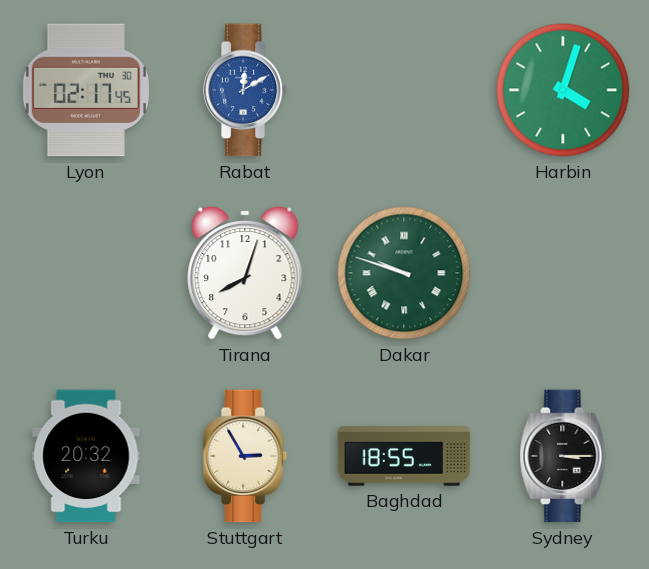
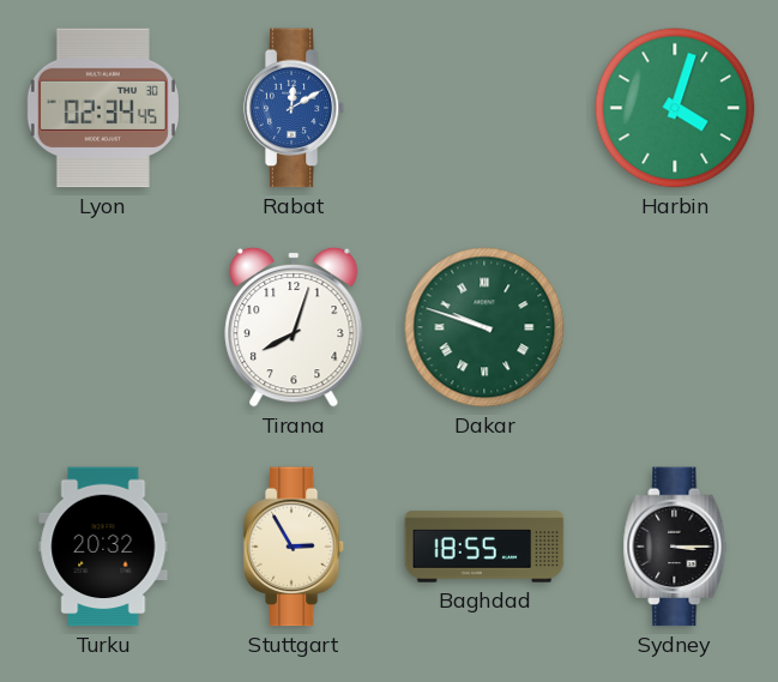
Lyon: 02:17 -> 02:34 (103, 108)
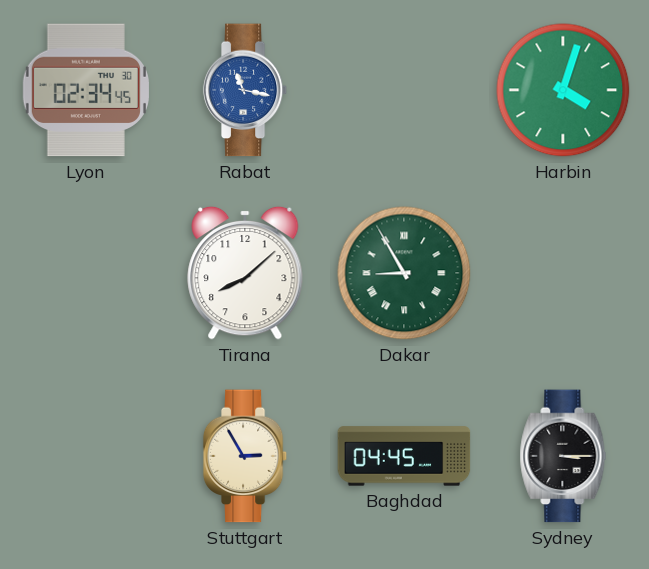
Rabat: 12:10 -> 11:17 (245, 90)
Tirana: 8:03 -> 8:08 (245, 273)
Dakar: 9:48 -> 8:55 (404, 273)
Turku: 20:32 -> none (103, 547)
Baghdad: 18:55 -> 04:45 (404, 456)
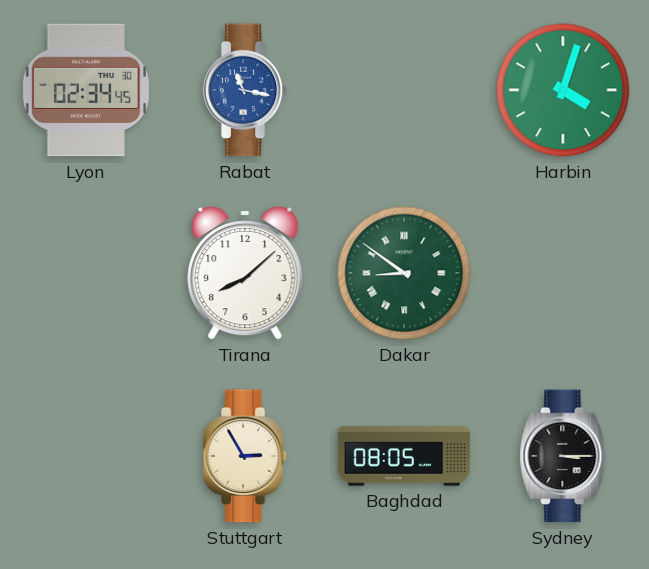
Dakar: 8:55 -> 8:51 (404, 273)
Baghdad: 04:45 -> 08:05 (404, 456)
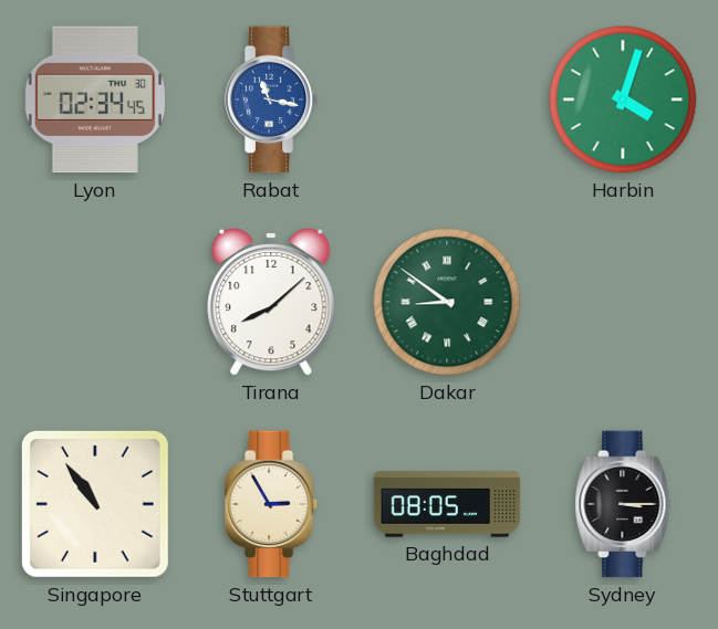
Singapore: none -> 10:54 (95, 504)
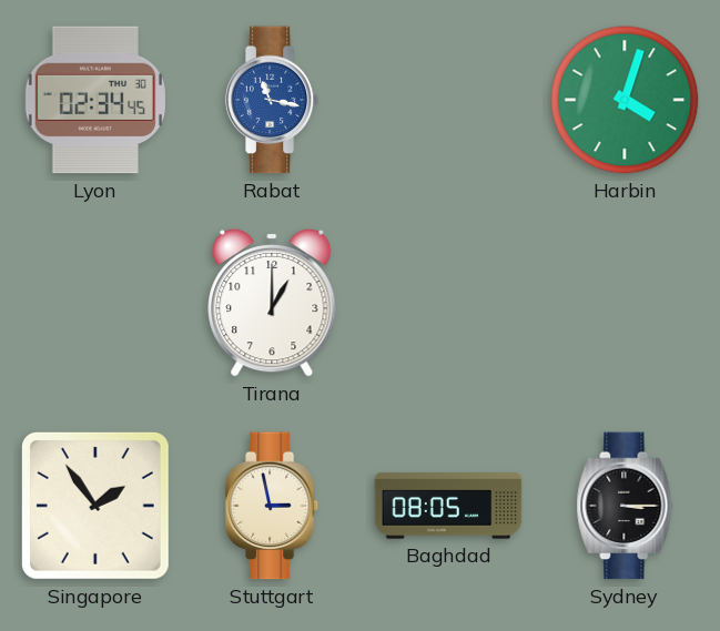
Tirana: 8:08 -> 1:00 (272, 303)
Dakar: 8:51 -> none (447, 302)
Singapore: 10:54 -> 1:54 (95, 506)
Stuttgart: 2:55 -> 2:58 (272, 506)
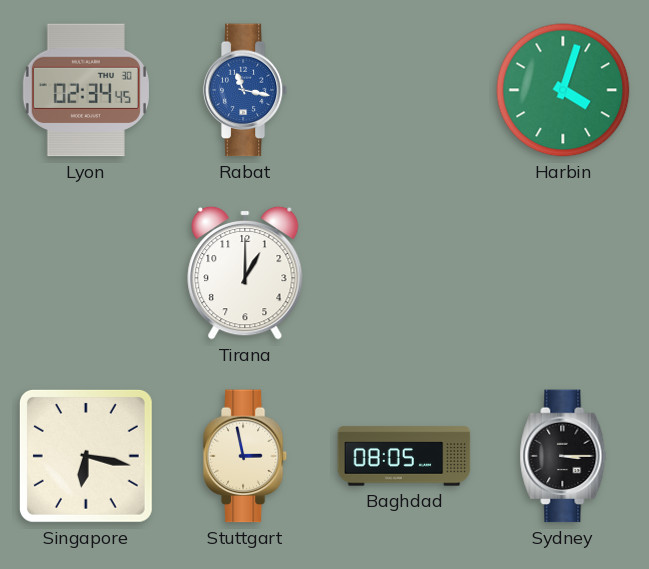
Singapore: 1:54 -> 6:17 (86, 456)
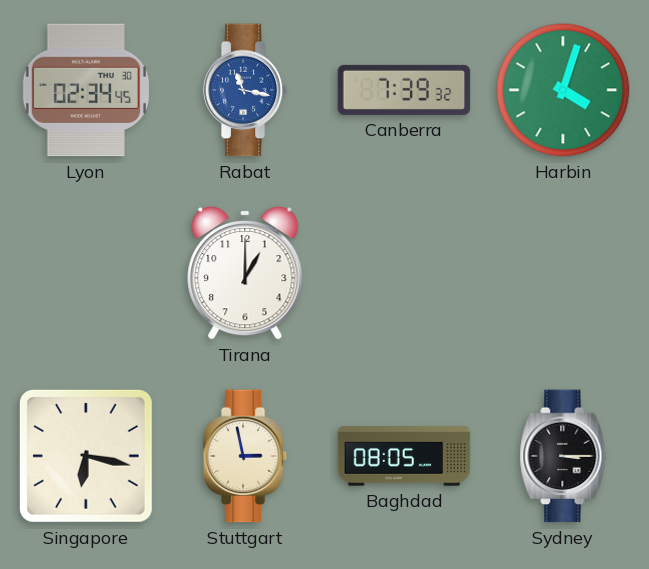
Canberra: none -> 7:39 (404, 90)
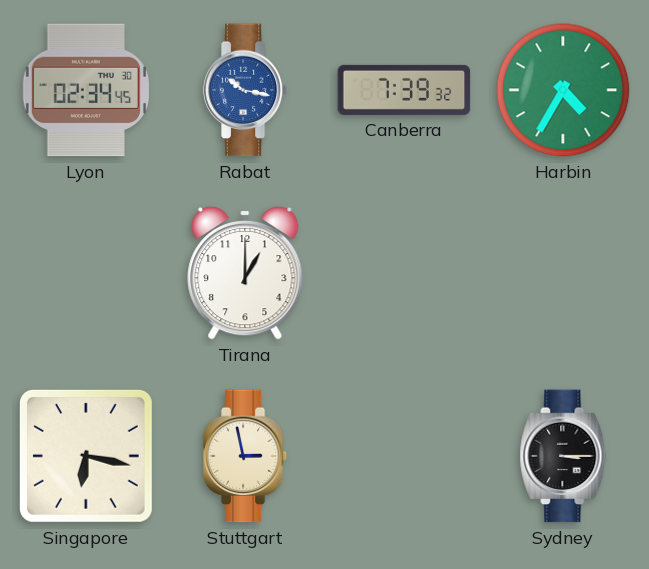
Rabat: 11:17 -> 10:17 (245, 90)
Harbin: 4:03 -> 4:35 (563, 90)
Baghdad: 08:05 -> none (404, 456)
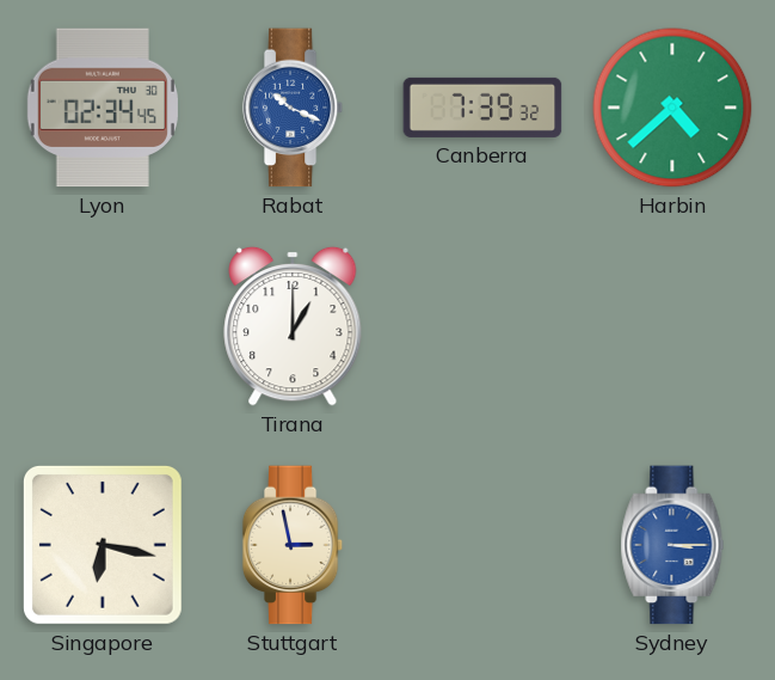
Rabat: 10:17 -> 10:19 (293, 108)
Harbin: 4:35 -> 4:38 (672, 108)
Sydney dial: black -> blue (672, 545)
